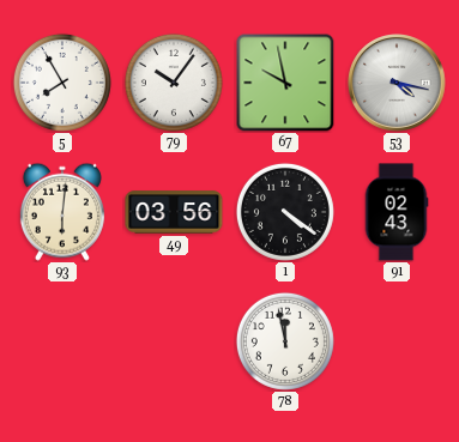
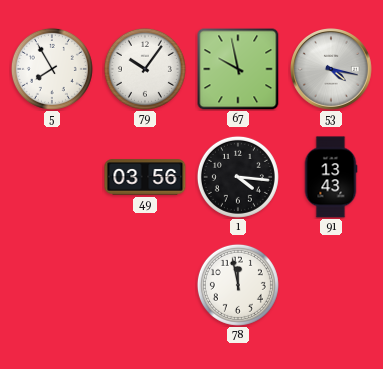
93: 6:01 -> none (62, 212)
1: 4:21 -> 4:16 (238, 177)
91: 02:43 -> 13:43 (331, 177)
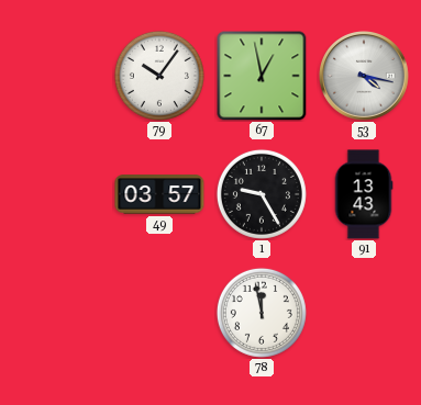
5: 7:55 -> none (52, 69)
67: 9:58 -> 12:58 (262, 76)
49: 03:56 -> 03:57 (159, 194)
1: 4:16 -> 9:25 (262, 194)
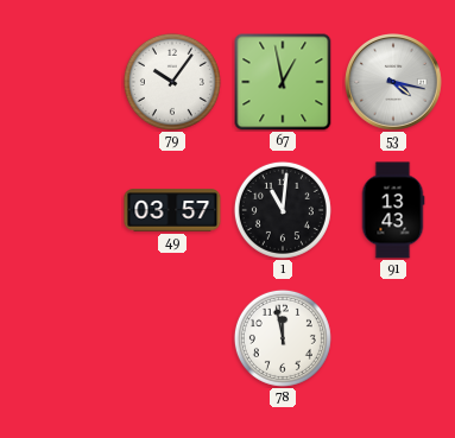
1: 9:25 -> 11:01 (283, 210)
